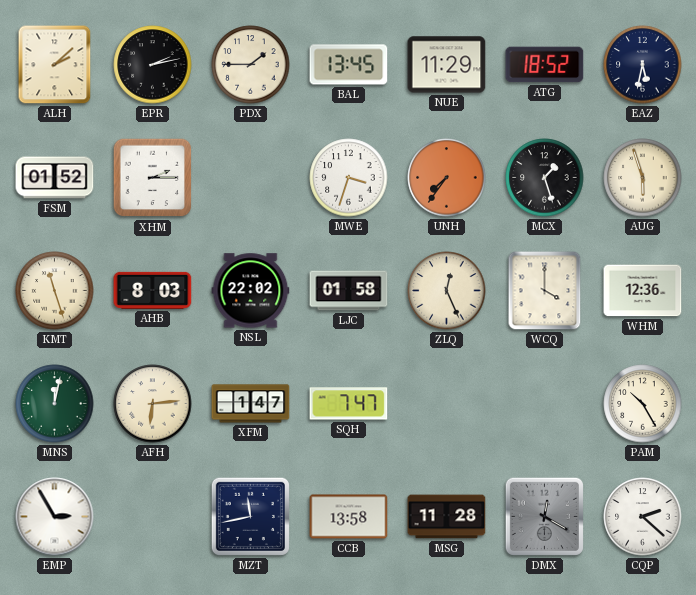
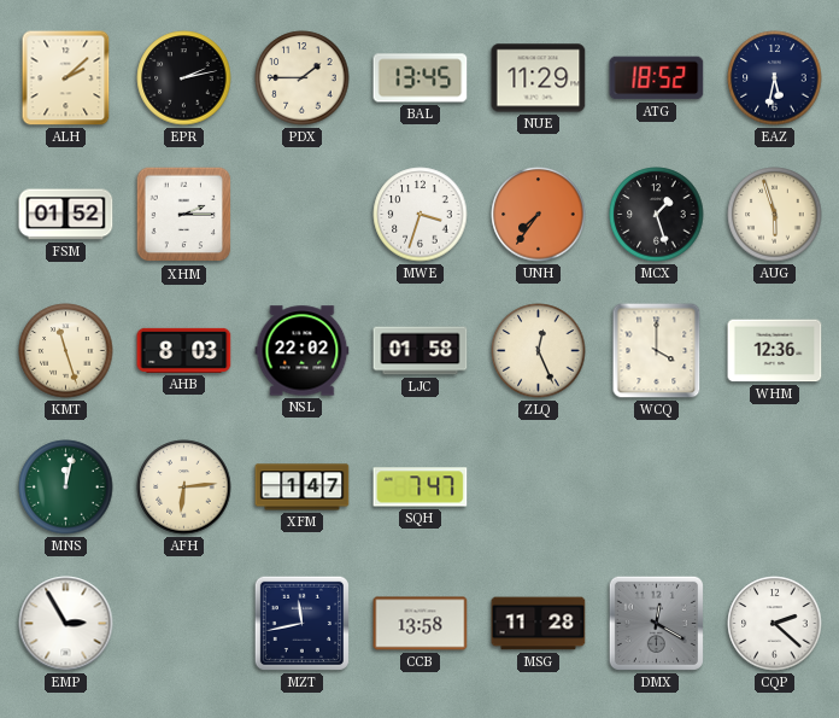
PAM: 10:25 -> none (643, 404)
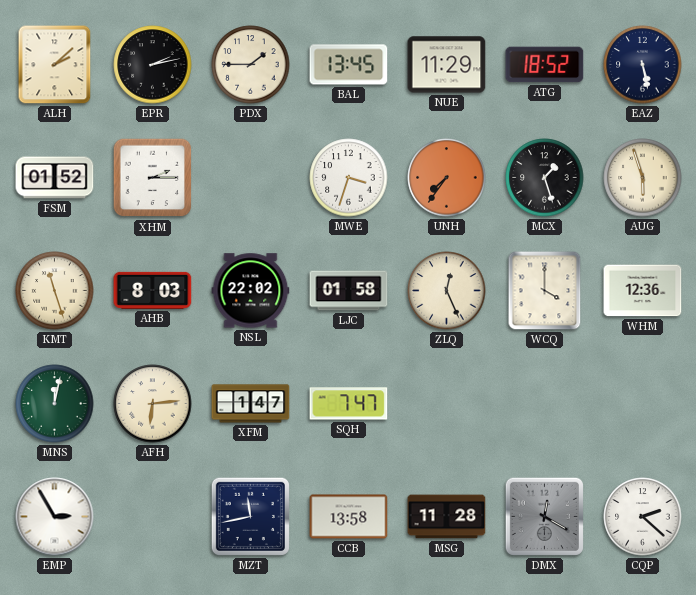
EAZ: 5:32 -> 5:28 (643, 65)
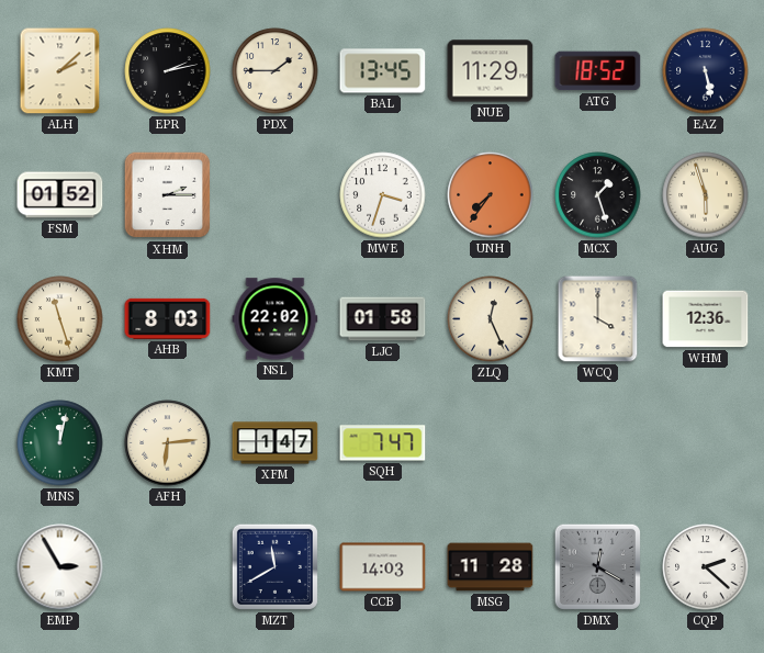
MZT: 11:43 -> 11:40 (274, 566)
CCB: 13:58 -> 14:03 (383, 567)
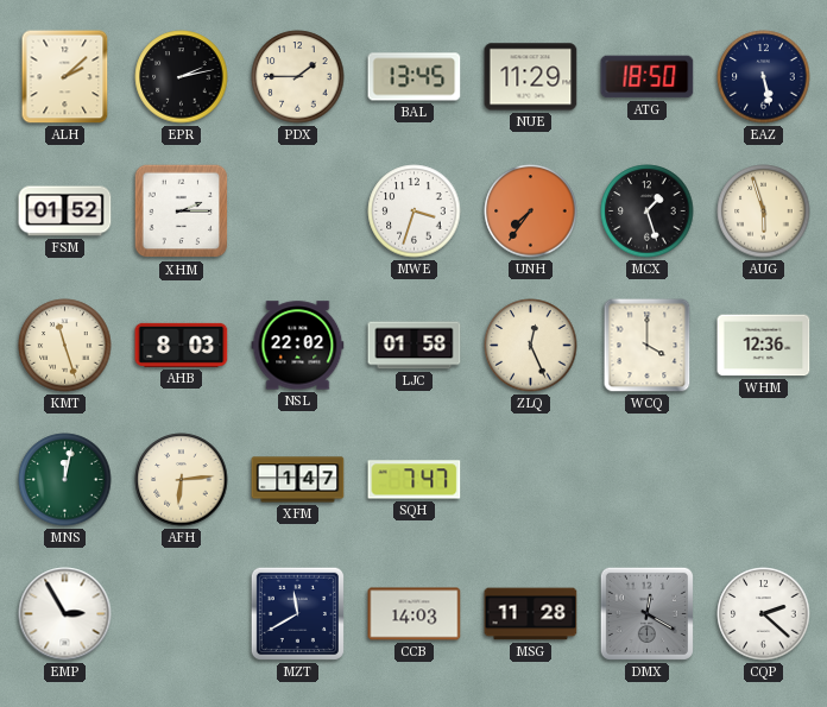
ATG: 18:52 -> 18:50 (648, 77)
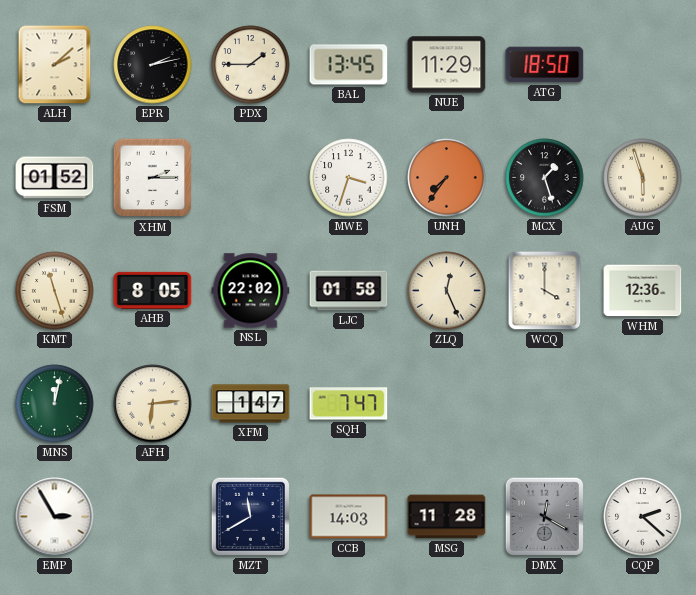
EAZ: 5:28 -> none (764, 77)
AHB: 8:03 -> 8:05 (153, 290)
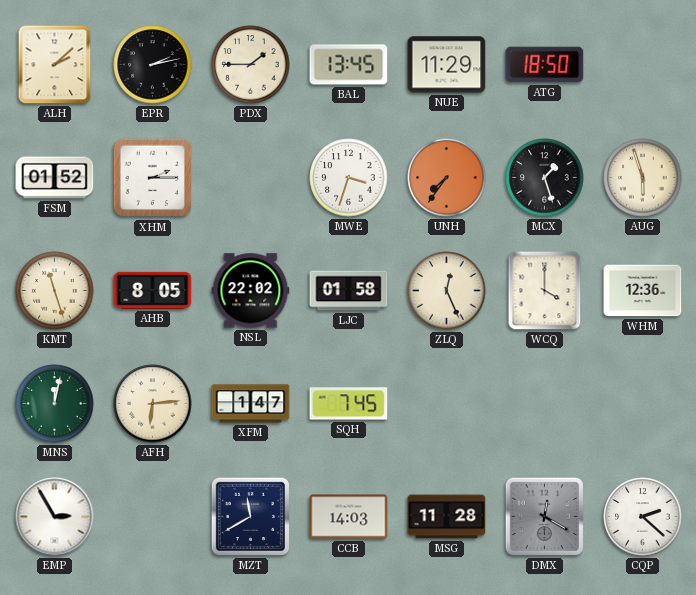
SQH: 7:47 -> 7:45 (349, 404)
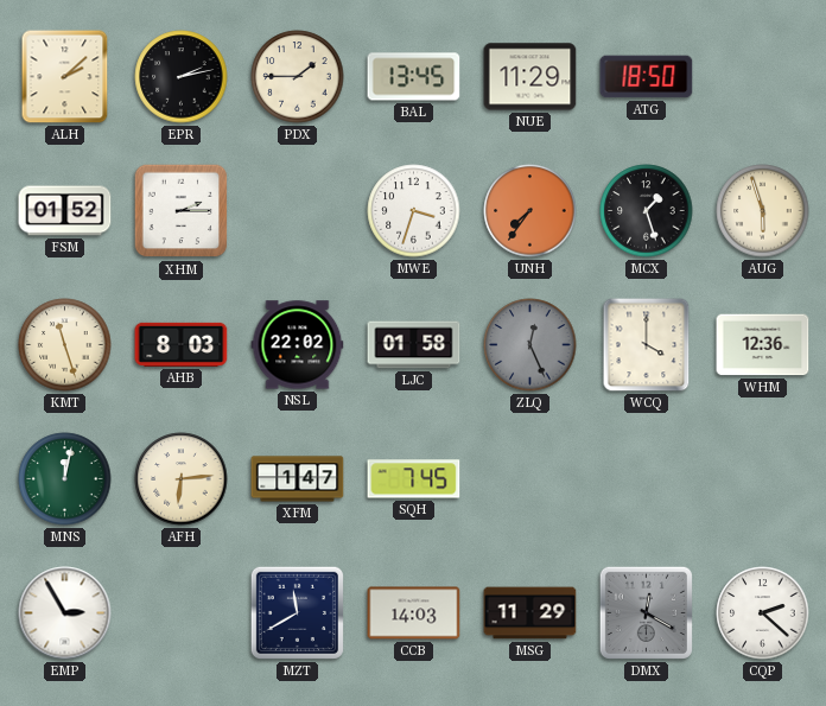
AHB: 8:05 -> 8:03 (182, 344)
ZLQ dial: cream -> grey (530, 345)
MSG: 11:28 -> 11:29 (530, 613)
